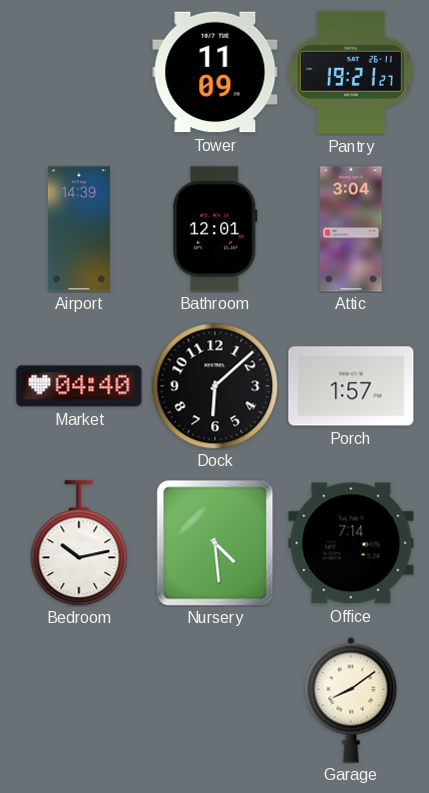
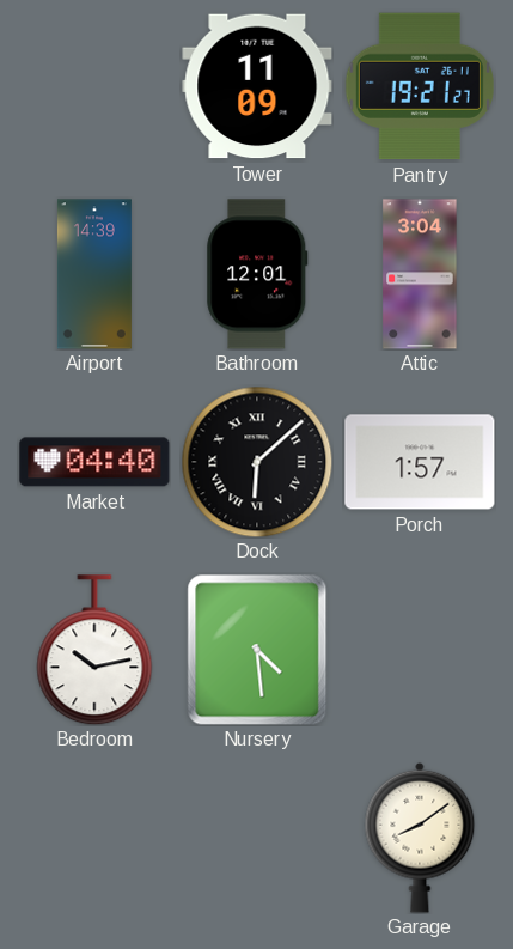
Dock numerals: Arabic -> Roman (257, 462)
Office: 7:14 -> none (351, 543)
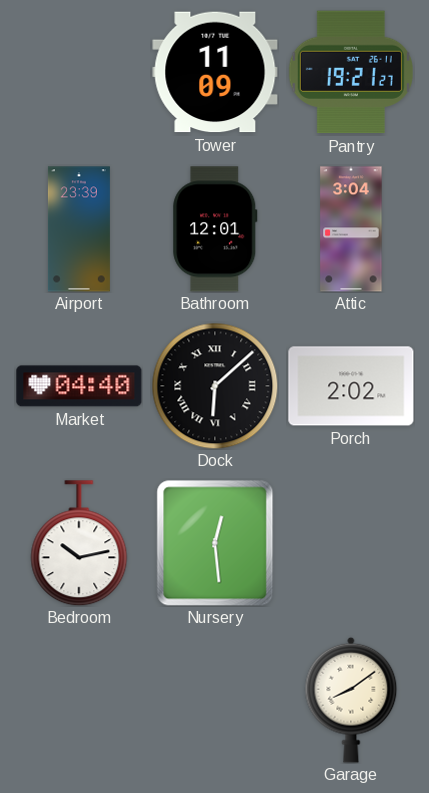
Airport: 14:39 -> 23:39 (79, 229)
Porch: 1:57 -> 2:02 (351, 386)
Nursery: 4:29 -> 12:29 (215, 543)
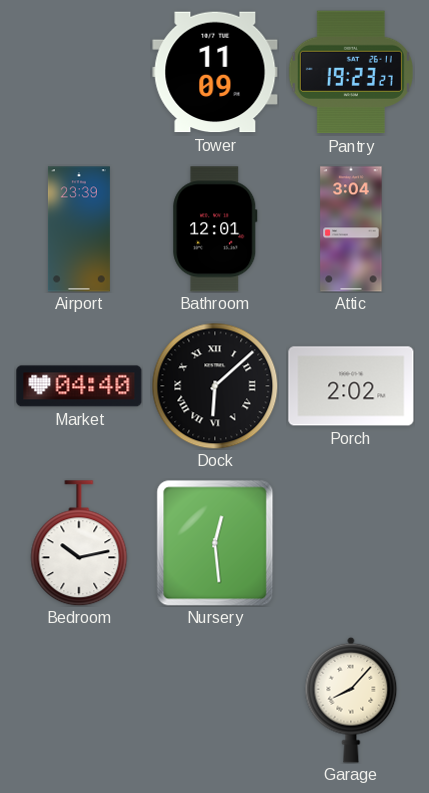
Pantry: 19:21 -> 19:23 (351, 72)
Garage: 8:09 -> 8:07 (351, 700)
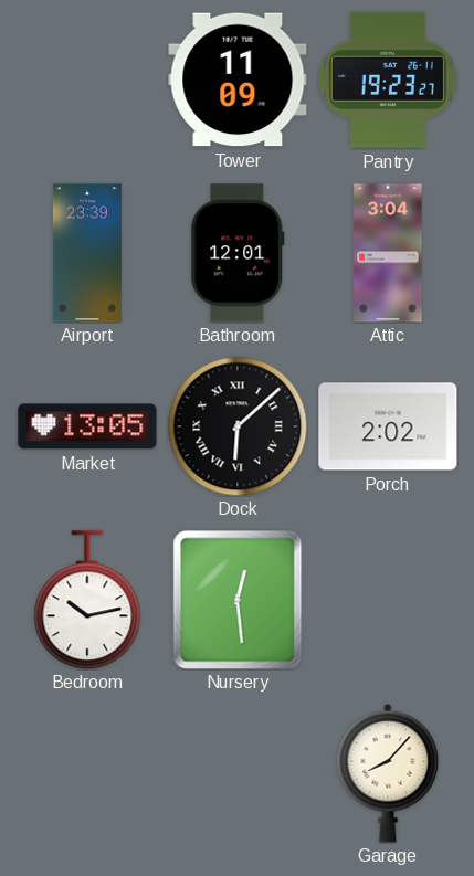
Market: 04:40 -> 13:05 (87, 426)
